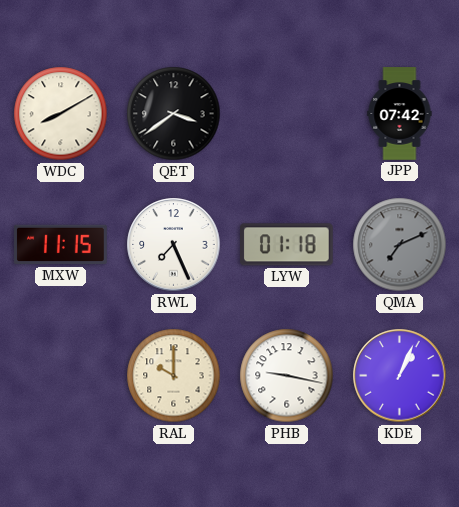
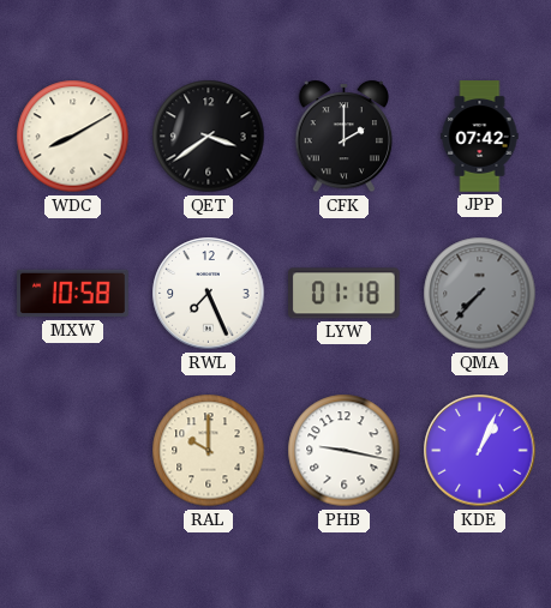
CFK: none -> 2:00 (345, 137)
MXW: 11:15 -> 10:58 (73, 294)
QMA: 7:11 -> 7:37 (480, 294)
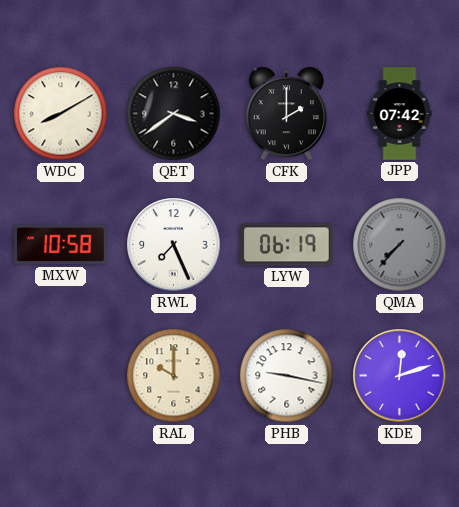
LYW: 01:18 -> 06:19 (287, 245)
KDE: 1:04 -> 12:12 (400, 376)
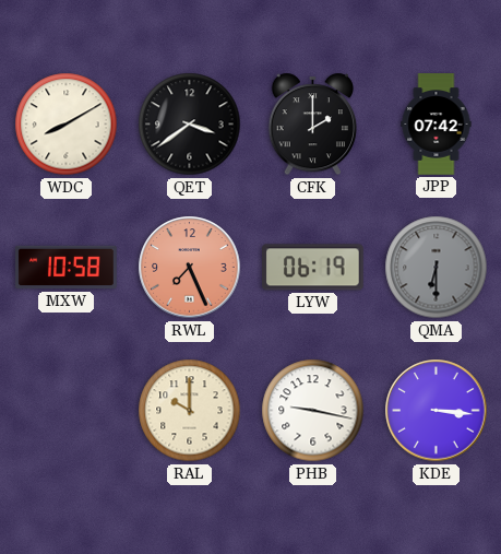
RWL dial: white -> salmon (190, 268)
QMA: 7:37 -> 6:30 (437, 268)
KDE: 12:12 -> 3:16 (437, 411)
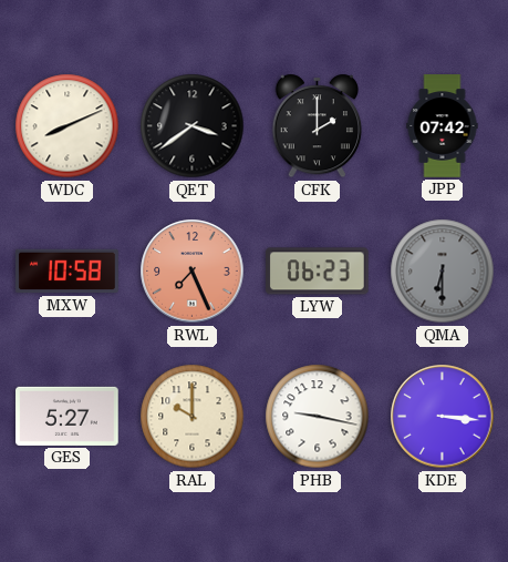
WDC: 8:10 -> 8:11 (68, 126)
LYW: 06:19 -> 06:23 (318, 272)
GES: none -> 5:27 (68, 416)
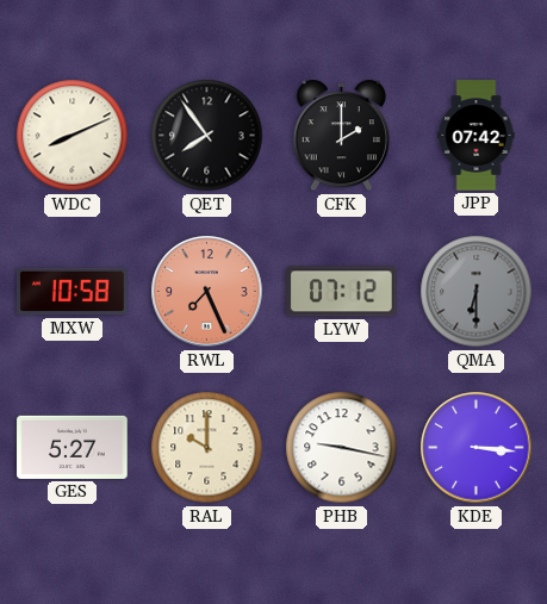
QET: 3:39 -> 7:54 (207, 136)
LYW: 06:23 -> 07:12 (342, 292)
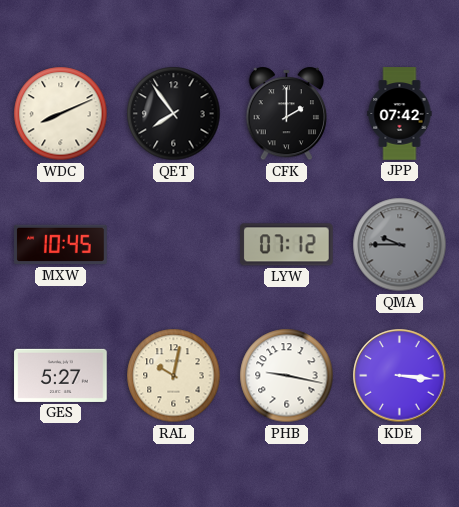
MXW: 10:58 -> 10:45 (61, 245)
RWL: 7:26 -> none (207, 292)
QMA: 6:30 -> 9:45 (400, 245)
RAL: 10:00 -> 10:02 (174, 376)
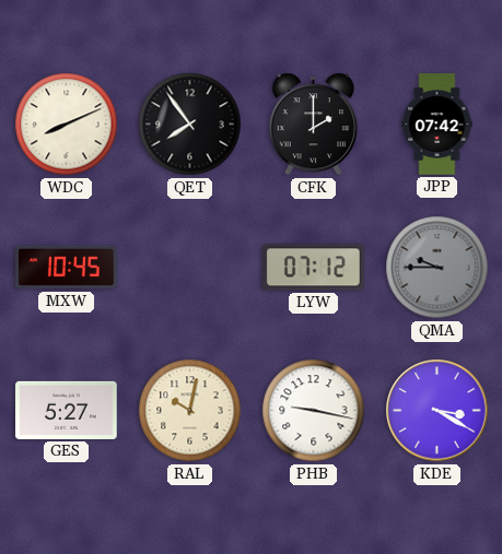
KDE: 3:16 -> 3:20 (437, 411)
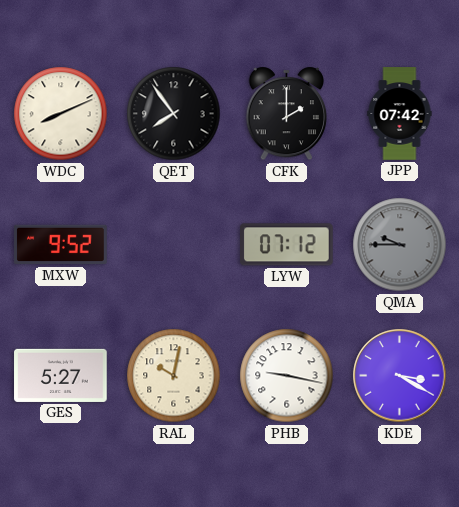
MXW: 10:45 -> 9:52 (61, 245)
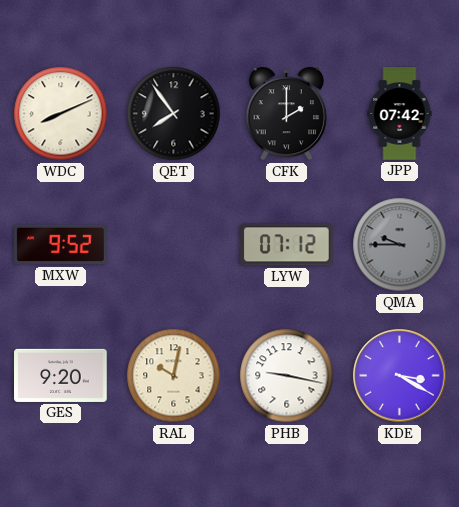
GES: 5:27 -> 9:20 (61, 375)
